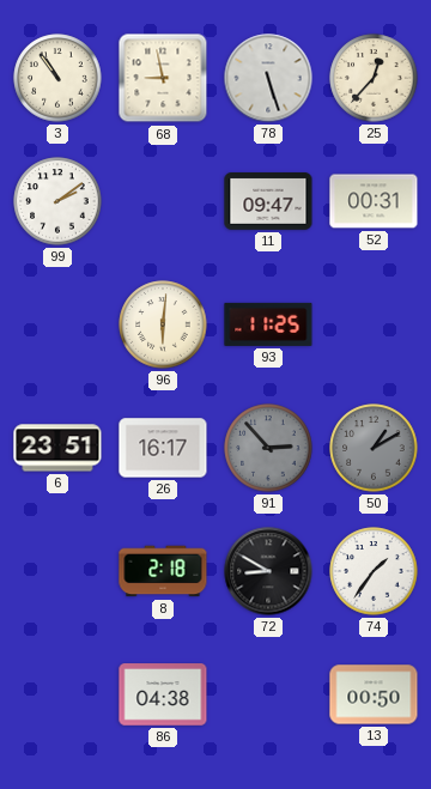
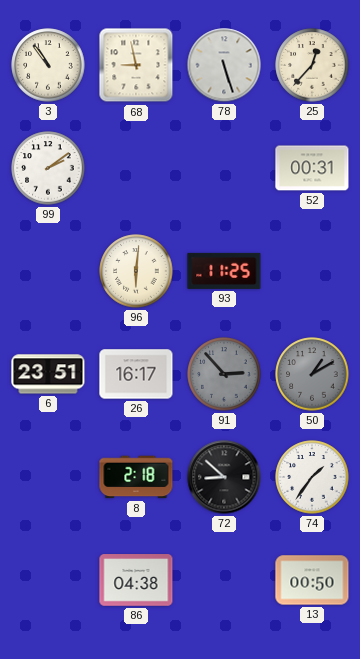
11: 09:47 -> none (268, 202)
72: 8:50 -> 8:52 (224, 477)
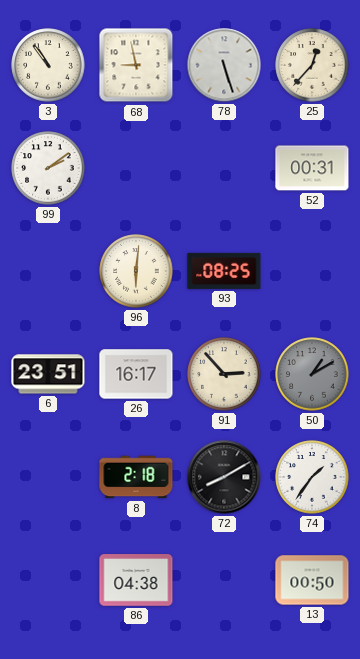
93: 11:25 -> 08:25 (224, 271)
91 dial: grey -> cream (224, 374)
72: 8:52 -> 8:10 (224, 477)
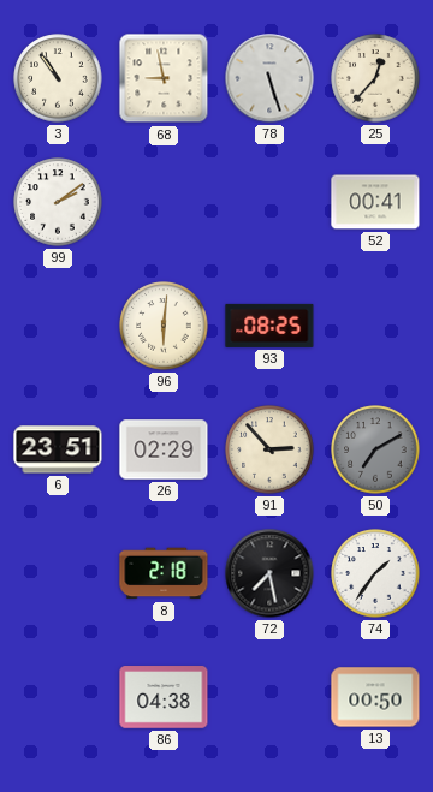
52: 00:31 -> 00:41 (375, 202)
26: 16:17 -> 02:29 (164, 449)
50: 1:10 -> 7:10 (375, 449)
72: 8:10 -> 7:28 (269, 573)
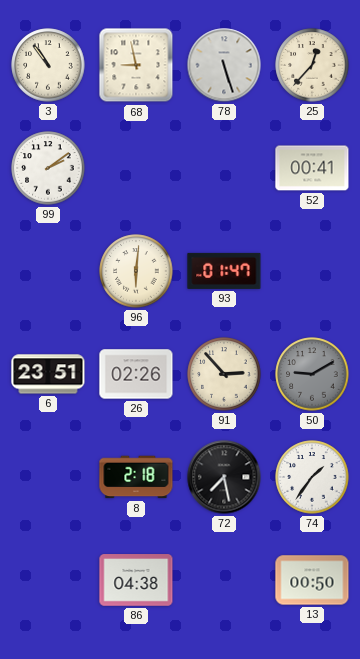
93: 08:25 -> 01:47 (224, 271)
26: 02:29 -> 02:26 (136, 374)
50: 7:10 -> 9:10 (312, 374)
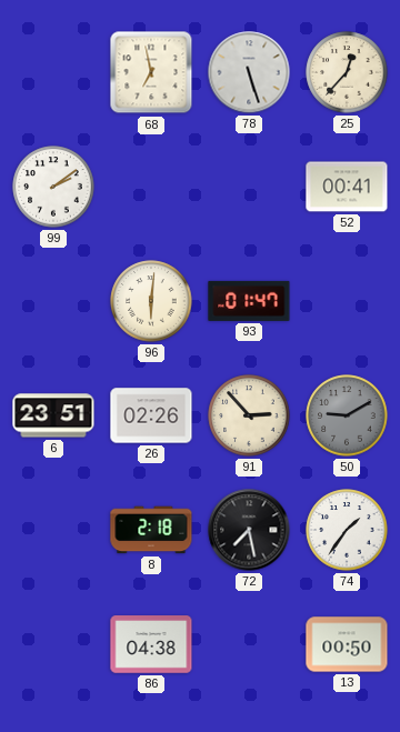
3: 10:54 -> none (48, 65)
68: 8:58 -> 6:58 (151, 72)
